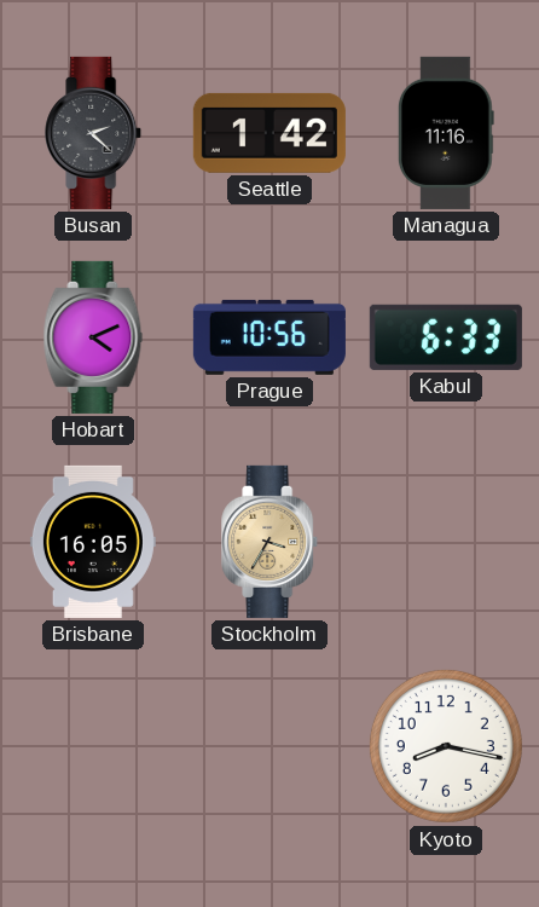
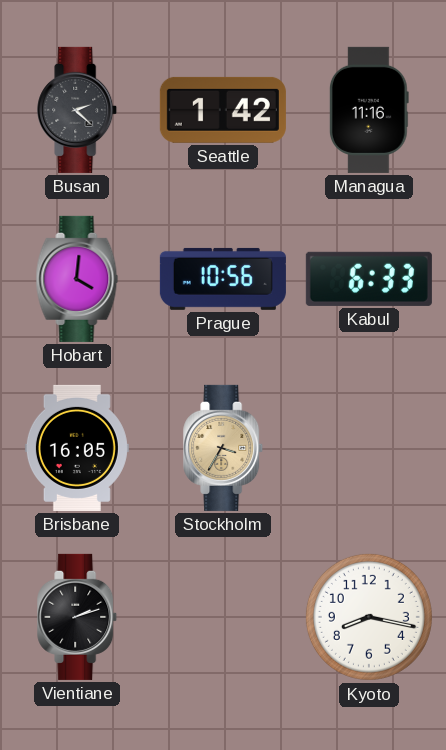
Hobart: 4:11 -> 4:01 (77, 279)
Vientiane: none -> 2:12 (78, 617)
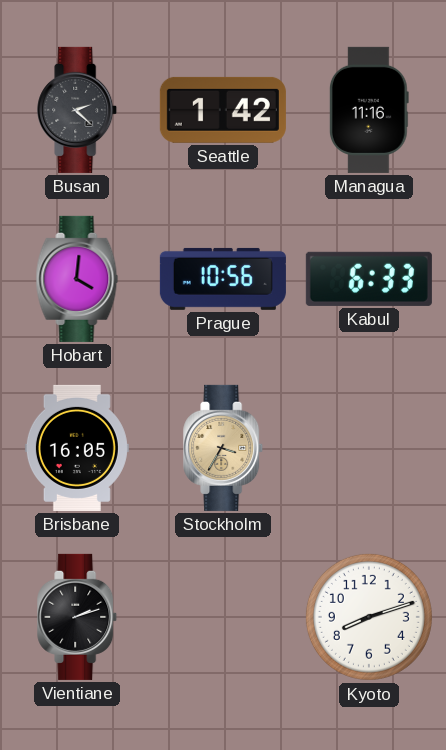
Kyoto: 8:17 -> 8:12 (369, 617)
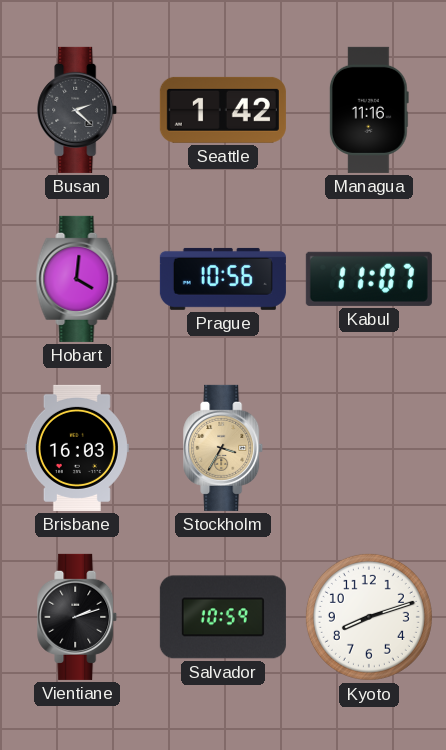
Kabul: 6:33 -> 11:07 (369, 279)
Brisbane: 16:05 -> 16:03 (77, 448)
Salvador: none -> 10:59 (223, 617)
